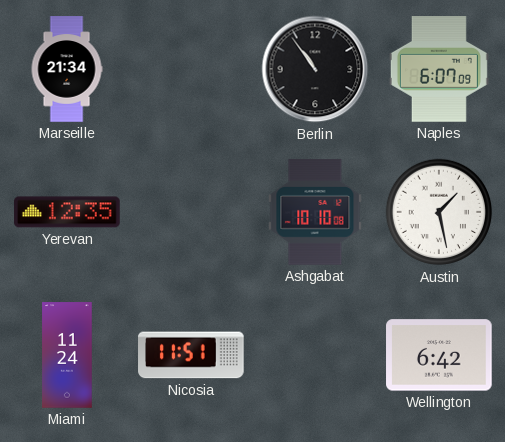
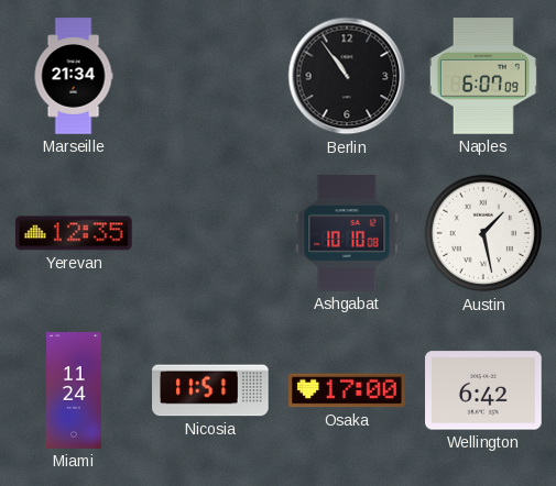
Osaka: none -> 17:00 (347, 390)
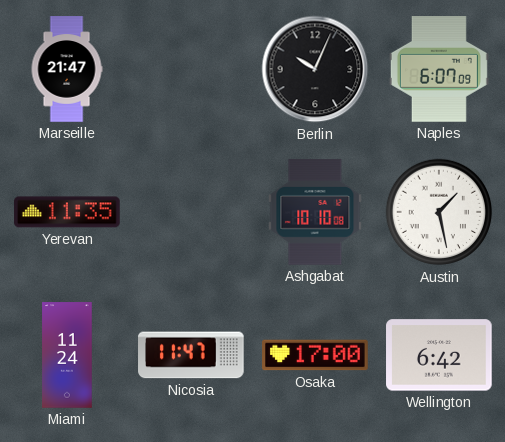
Marseille: 21:34 -> 21:47 (67, 69)
Berlin: 10:54 -> 10:04 (315, 69)
Yerevan: 12:35 -> 11:35 (67, 212)
Nicosia: 11:51 -> 11:47 (191, 355)
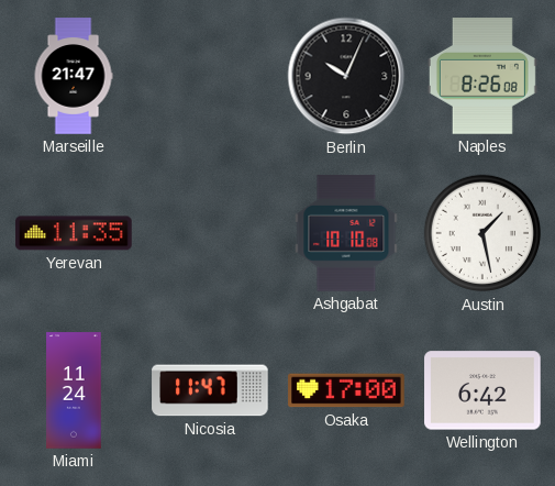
Naples: 6:07 -> 8:26 (482, 76)
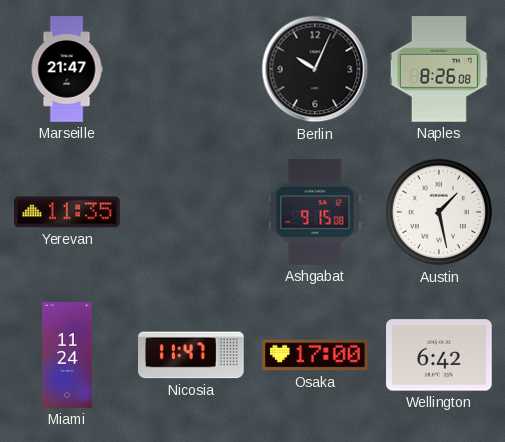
Ashgabat: 10:10 -> 9:15 (315, 212)
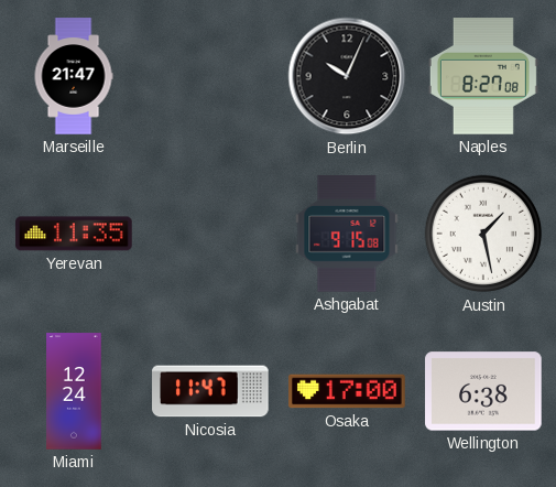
Naples: 8:26 -> 8:27 (483, 76)
Miami: 11:24 -> 12:24 (74, 391)
Wellington: 6:42 -> 6:38 (483, 391)
